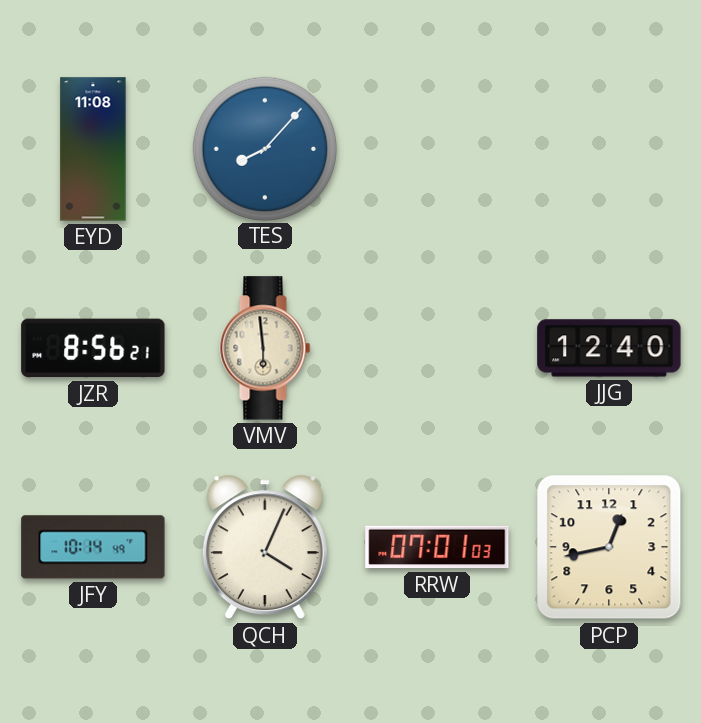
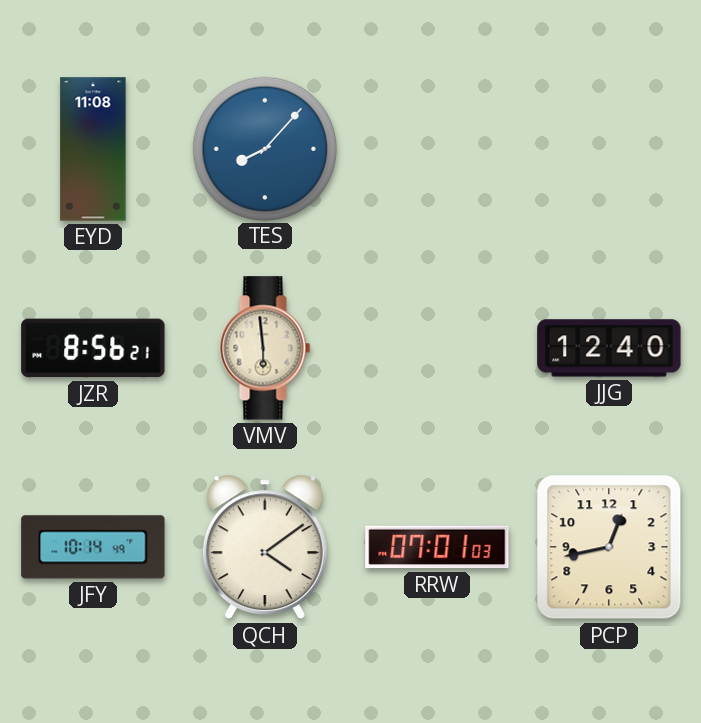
QCH: 4:04 -> 4:09 (265, 547)
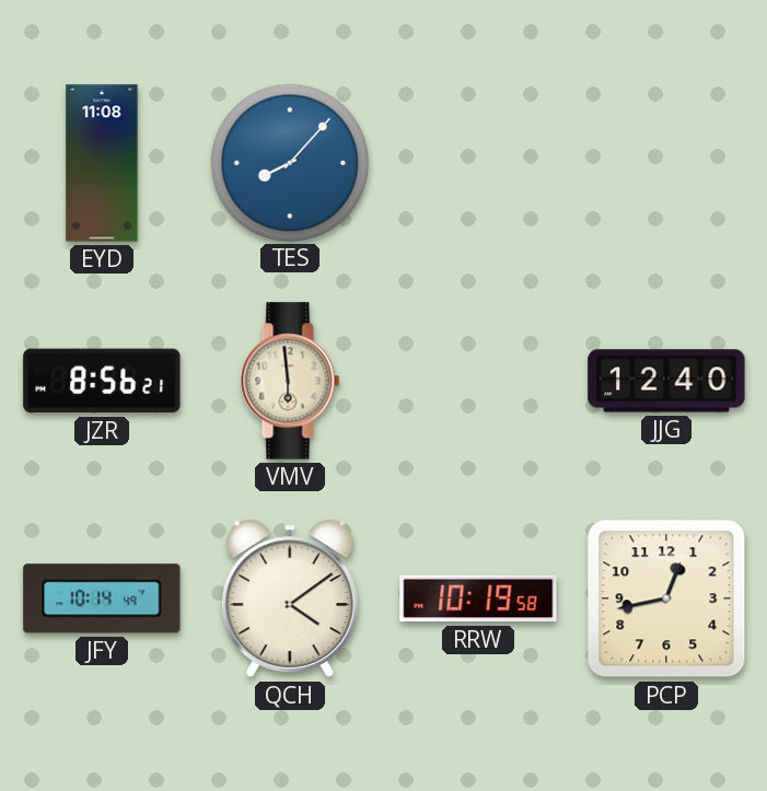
RRW: 07:01 -> 10:19 (478, 598)
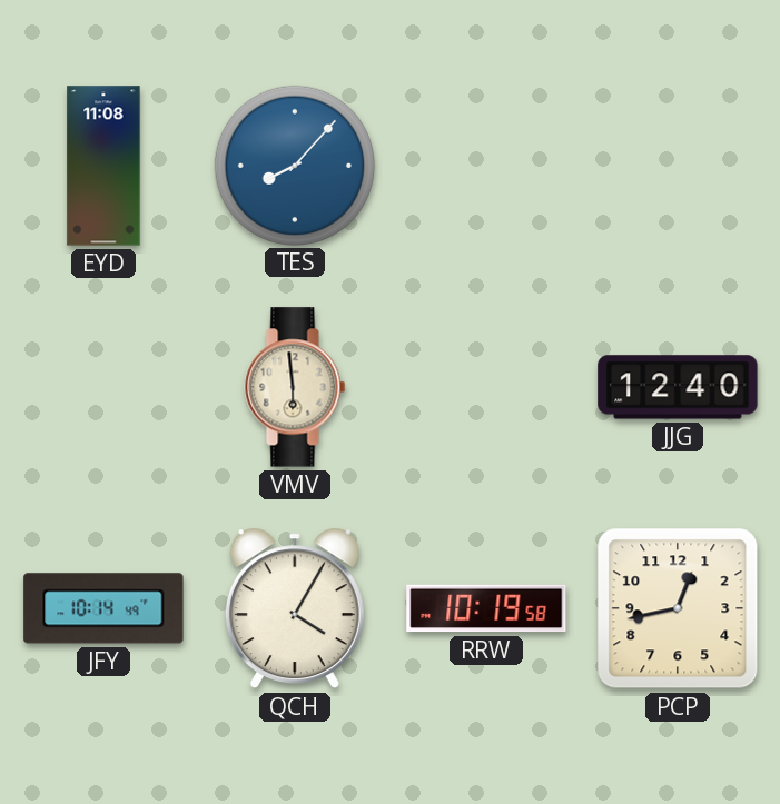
JZR: 8:56 -> none (102, 381)
QCH: 4:09 -> 4:05 (295, 608)
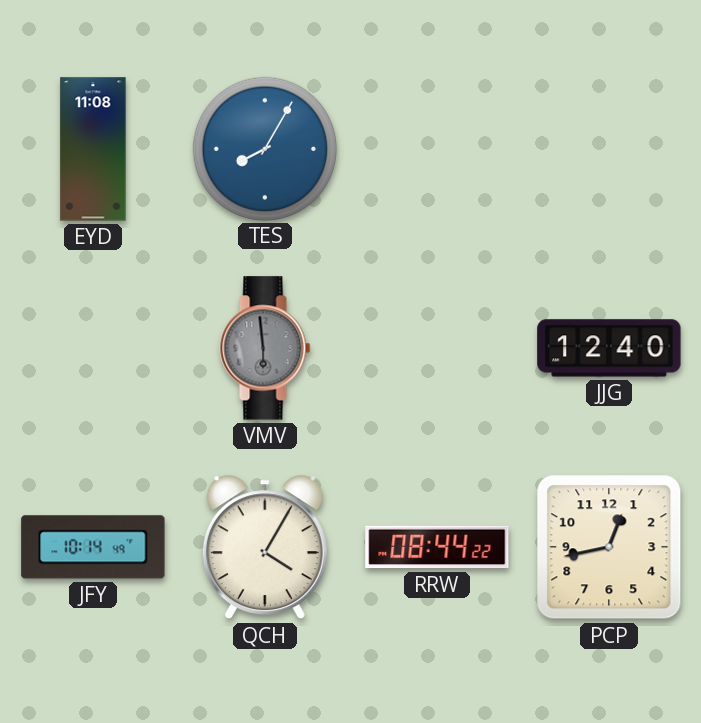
TES: 8:07 -> 8:05 (264, 148)
VMV dial: cream -> grey (265, 348)
RRW: 10:19 -> 08:44 (437, 547)
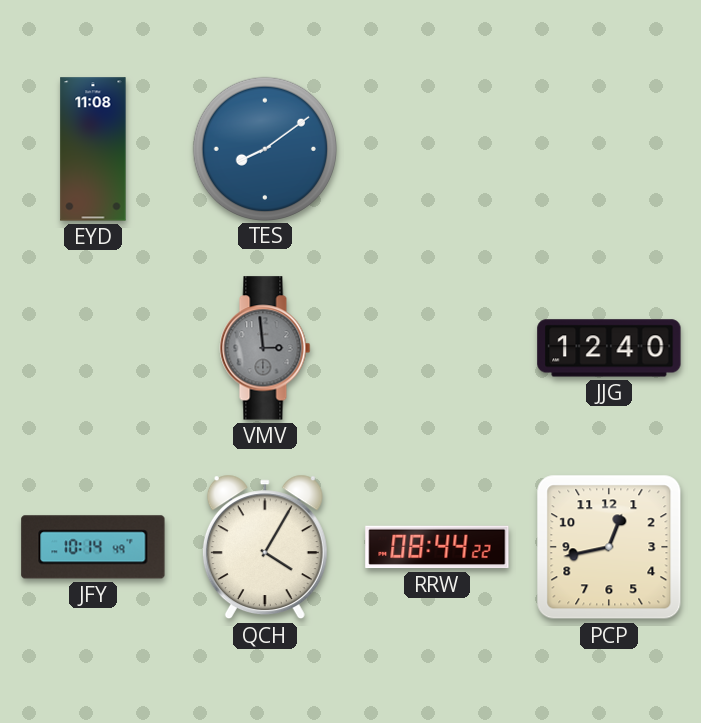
TES: 8:05 -> 8:09 (264, 148)
VMV: 5:59 -> 2:59 (265, 348)
